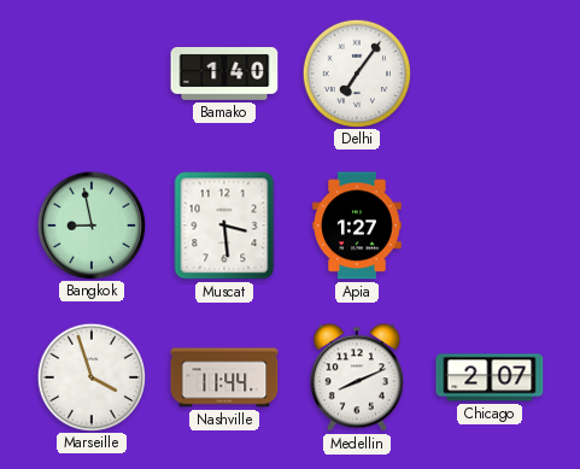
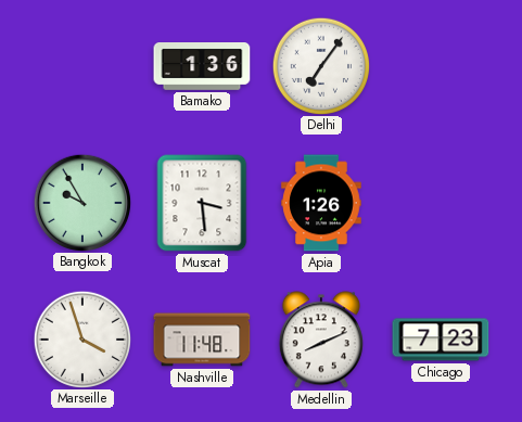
Bamako: 1:40 -> 1:36 (202, 67)
Bangkok: 8:58 -> 9:55 (81, 202)
Apia: 1:27 -> 1:26 (321, 203)
Nashville: 11:44 -> 11:48 (202, 340)
Chicago: 2:07 -> 7:23 (441, 340)
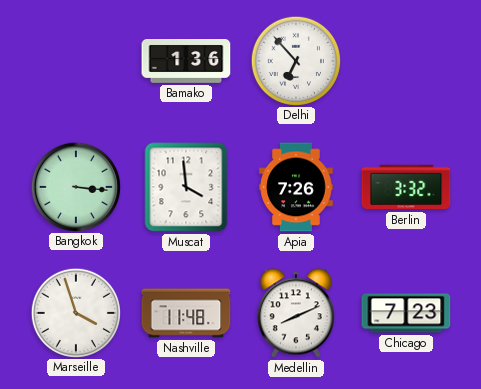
Delhi: 7:06 -> 6:53 (295, 60)
Bangkok: 9:55 -> 3:16 (75, 186)
Muscat: 3:29 -> 3:59 (186, 187)
Apia: 1:26 -> 7:26 (296, 187)
Berlin: none -> 3:32 (406, 187)
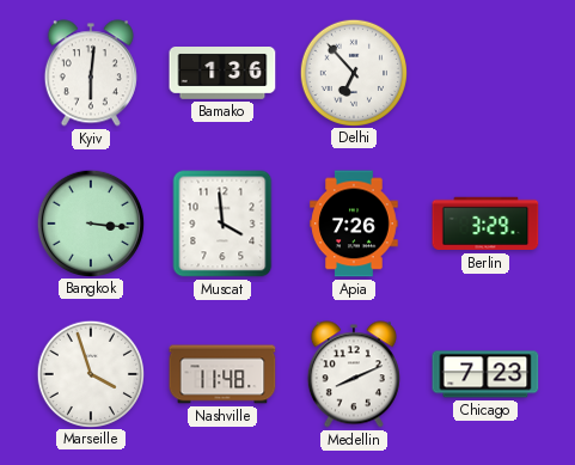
Kyiv: none -> 6:01 (91, 73)
Berlin: 3:32 -> 3:29 (485, 224)
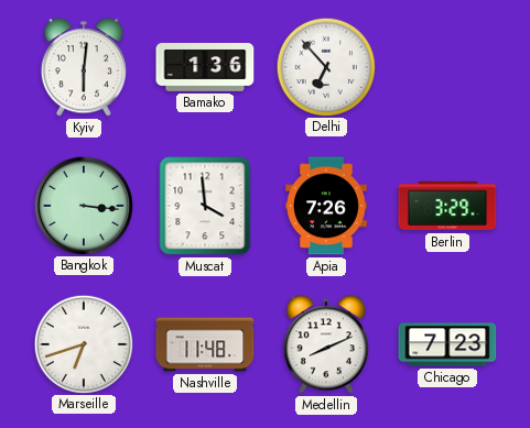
Marseille: 3:57 -> 6:42 (83, 343)
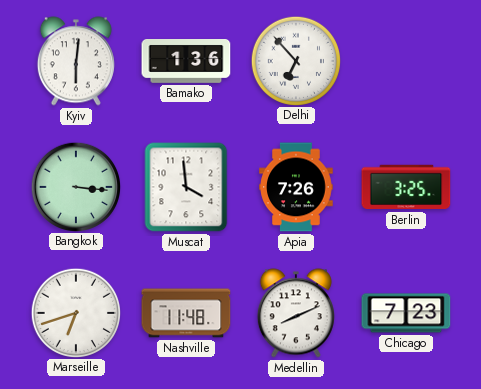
Berlin: 3:29 -> 3:25 (406, 187)
